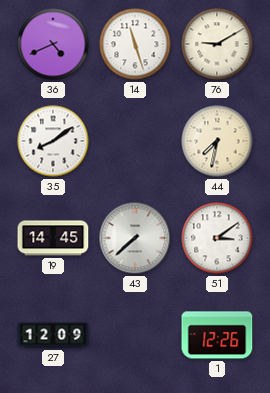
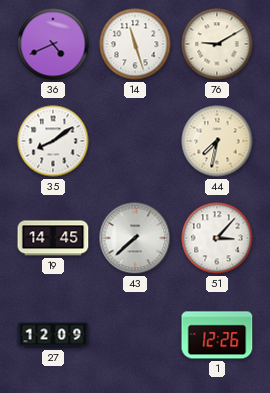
51: 3:09 -> 3:07 (217, 238)
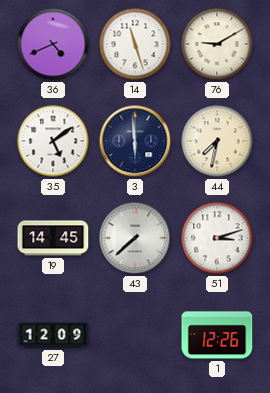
35: 8:09 -> 5:09 (53, 141)
3: none -> 5:59 (135, 141)
51: 3:07 -> 3:12 (217, 238)
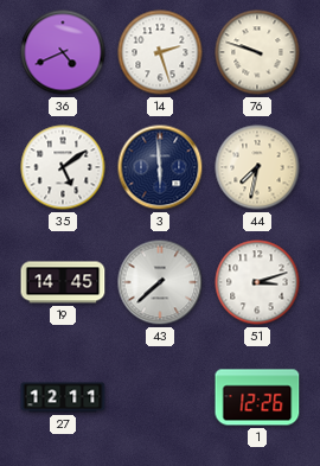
14: 11:27 -> 2:27 (160, 52)
76: 9:10 -> 9:48 (257, 52)
27: 12:09 -> 12:11 (63, 397)
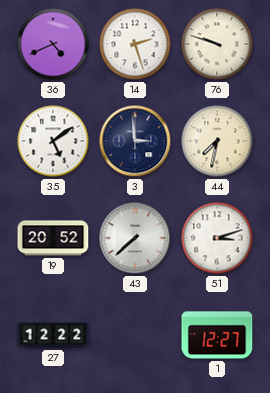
3: 5:59 -> 2:59 (135, 141)
19: 14:45 -> 20:52 (53, 238)
27: 12:11 -> 12:22 (53, 335)
1: 12:26 -> 12:27 (217, 335)
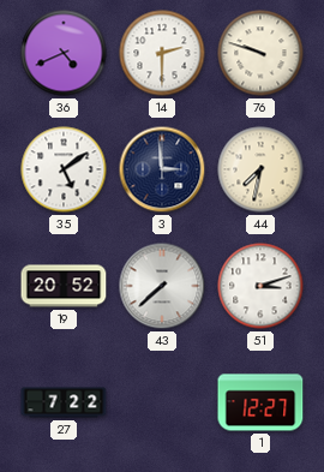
14: 2:27 -> 2:30 (162, 53)
27: 12:22 -> 7:22 (64, 402)
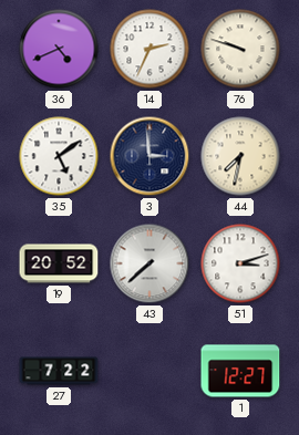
14: 2:30 -> 2:34 (149, 49)
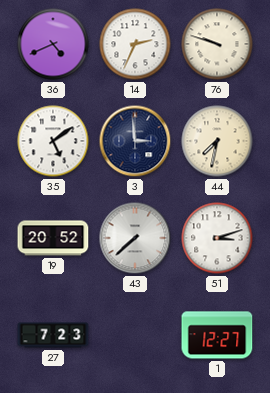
27: 7:22 -> 7:23 (53, 335)
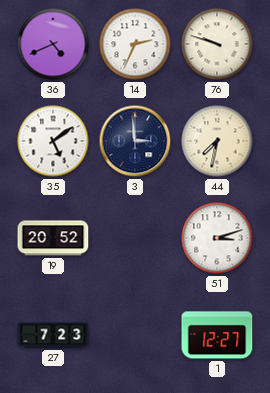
43: 7:38 -> none (135, 238)
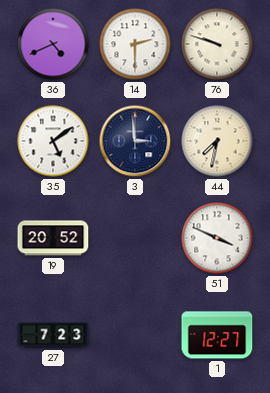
14: 2:34 -> 2:30 (135, 44)
51: 3:12 -> 3:49 (217, 238)
